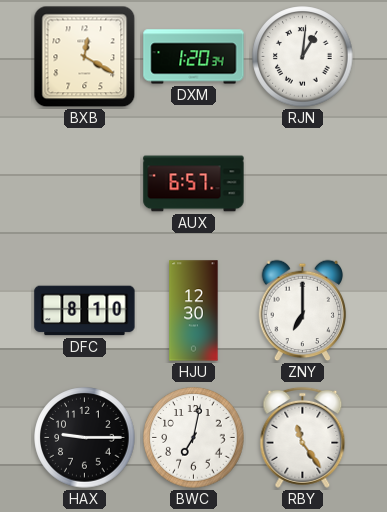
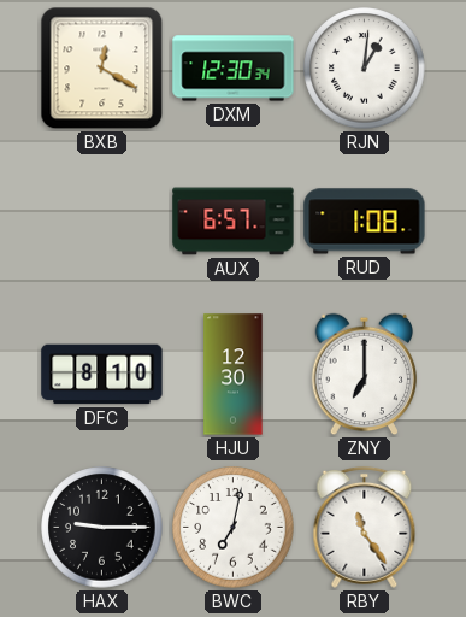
DXM: 1:20 -> 12:30 (234, 69)
RUD: none -> 1:08 (365, 222)
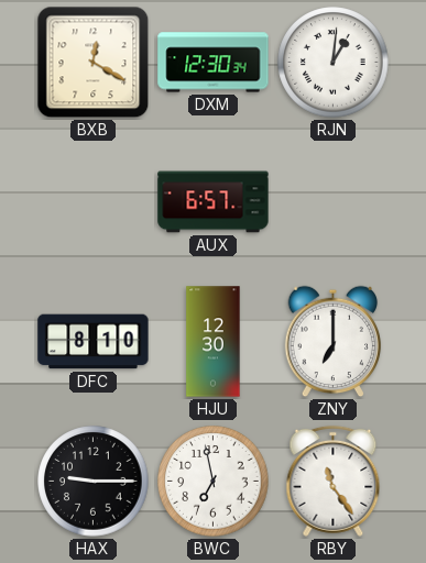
RUD: 1:08 -> none (365, 222)
BWC: 7:02 -> 6:58 (214, 482)
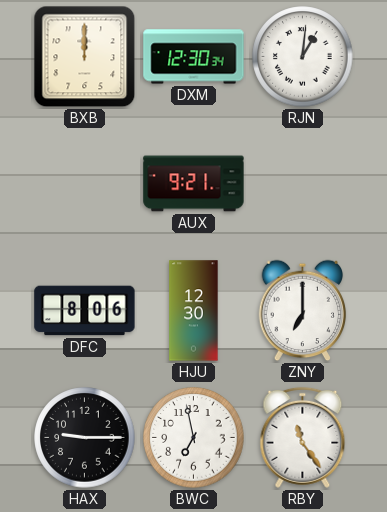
BXB: 12:20 -> 12:00 (85, 57)
AUX: 6:57 -> 9:21 (194, 184)
DFC: 8:10 -> 8:06 (85, 311)
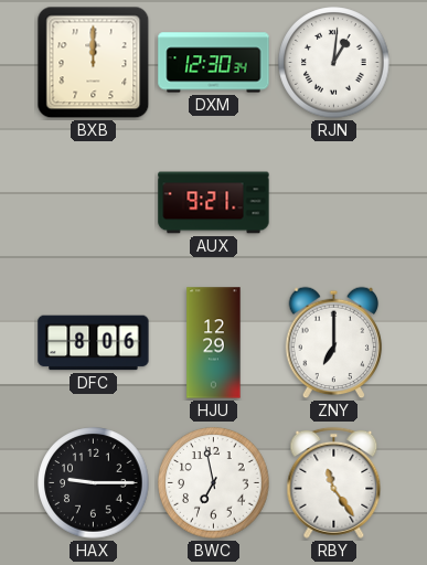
HJU: 12:30 -> 12:29 (214, 343)
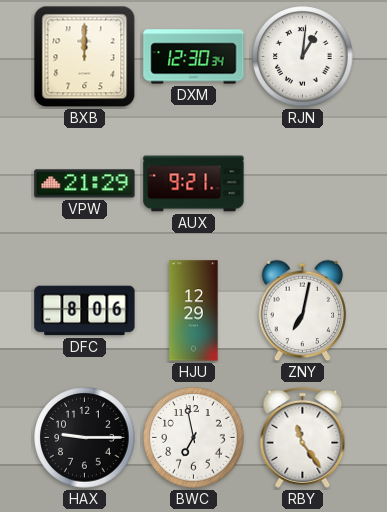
VPW: none -> 21:29 (85, 184)
ZNY: 7:00 -> 7:02 (303, 311)
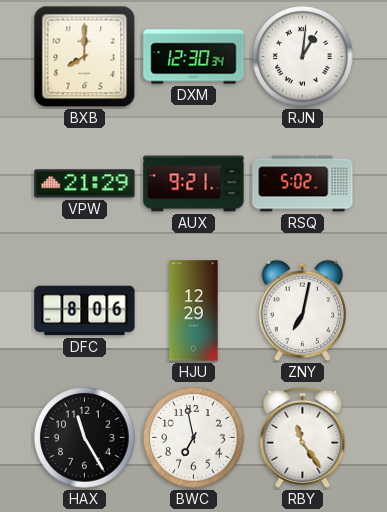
BXB: 12:00 -> 8:00 (85, 57)
RSQ: none -> 5:02 (303, 184)
HAX: 9:15 -> 11:25 (85, 438)
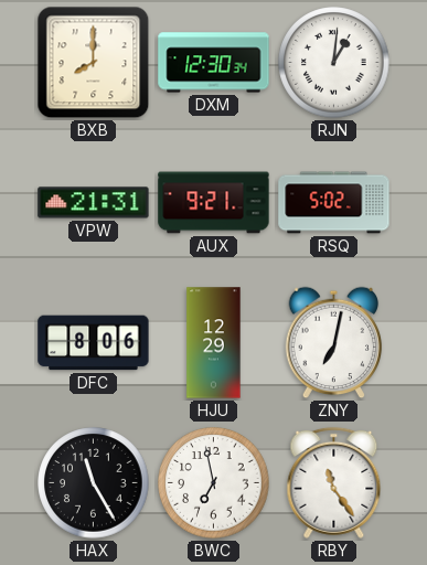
VPW: 21:29 -> 21:31 (94, 203)
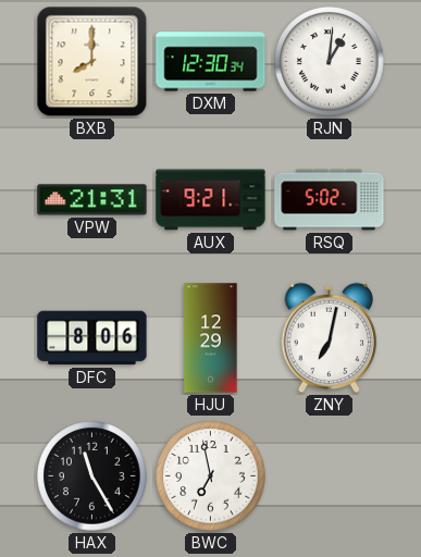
RBY: 11:24 -> none (334, 482)
